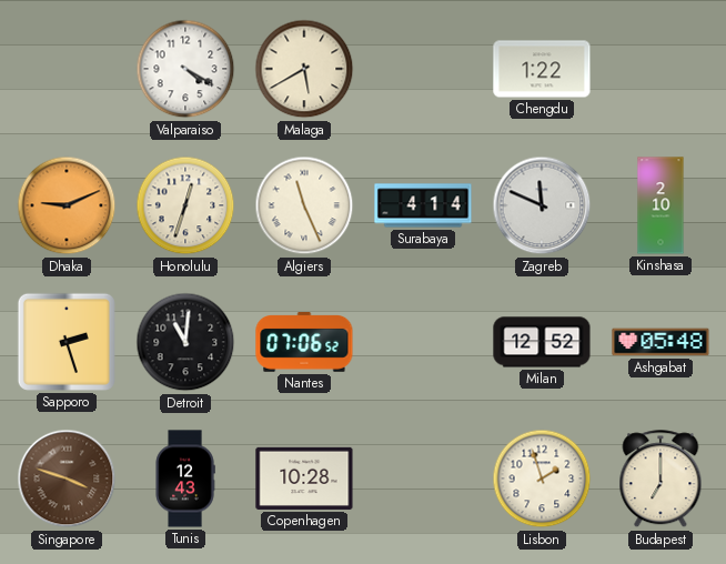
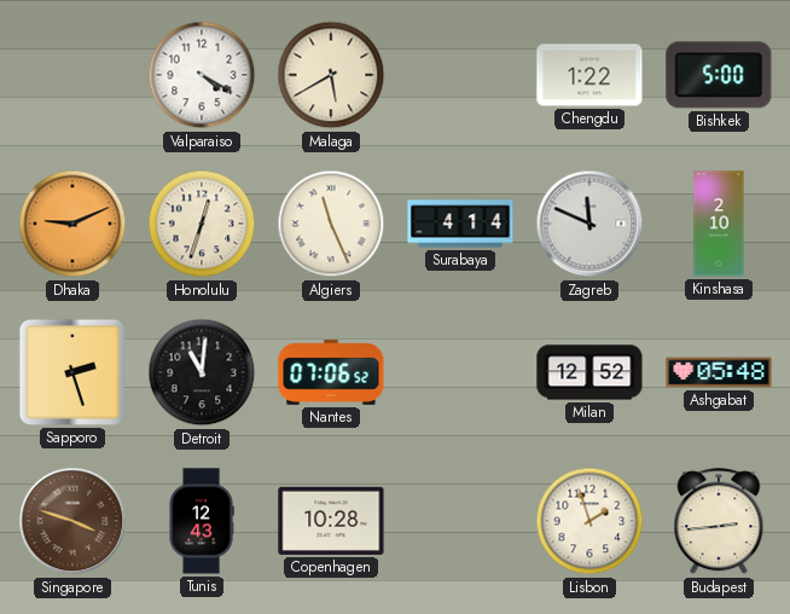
Bishkek: none -> 5:00 (719, 75)
Budapest: 7:00 -> 2:44 (719, 522)
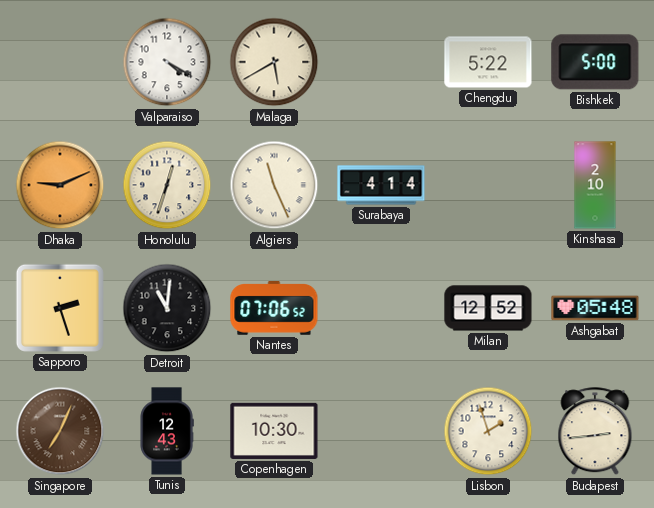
Chengdu: 1:22 -> 5:22 (488, 62)
Zagreb: 11:49 -> none (589, 224)
Singapore: 3:48 -> 7:04 (60, 431)
Copenhagen: 10:28 -> 10:30 (274, 431)
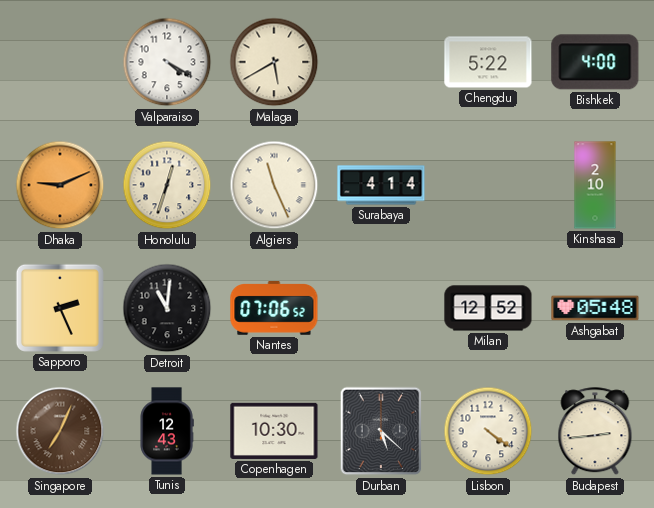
Bishkek: 5:00 -> 4:00 (595, 62)
Sapporo: 2:27 -> 2:26 (60, 308)
Durban: none -> 5:22 (381, 431)
Lisbon: 1:57 -> 4:21 (488, 431)
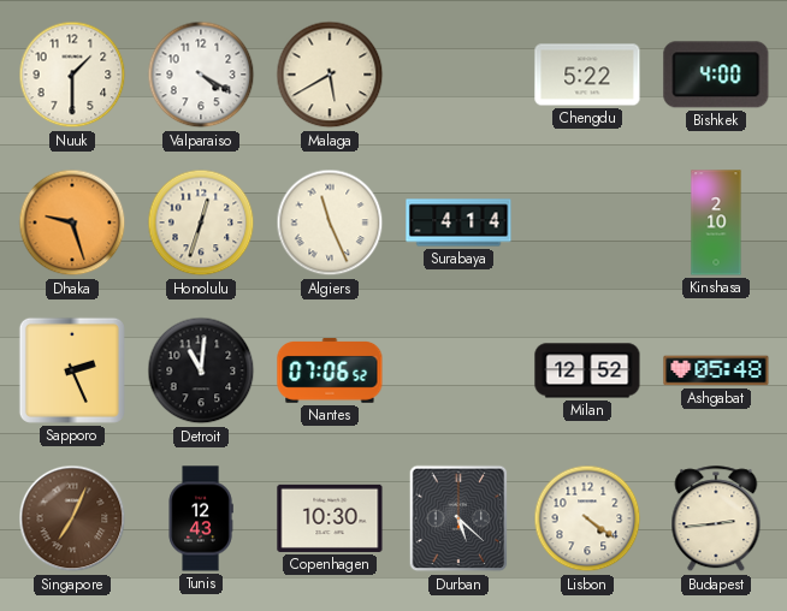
Nuuk: none -> 1:30 (72, 75)
Dhaka: 9:11 -> 9:27 (72, 223)
